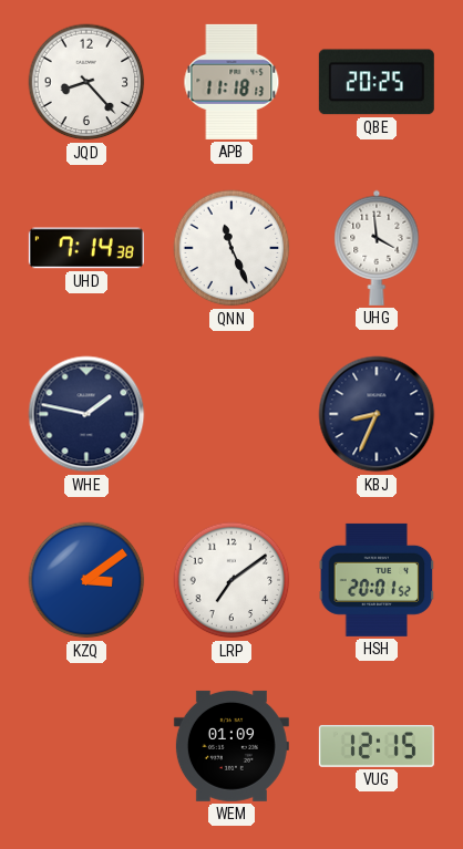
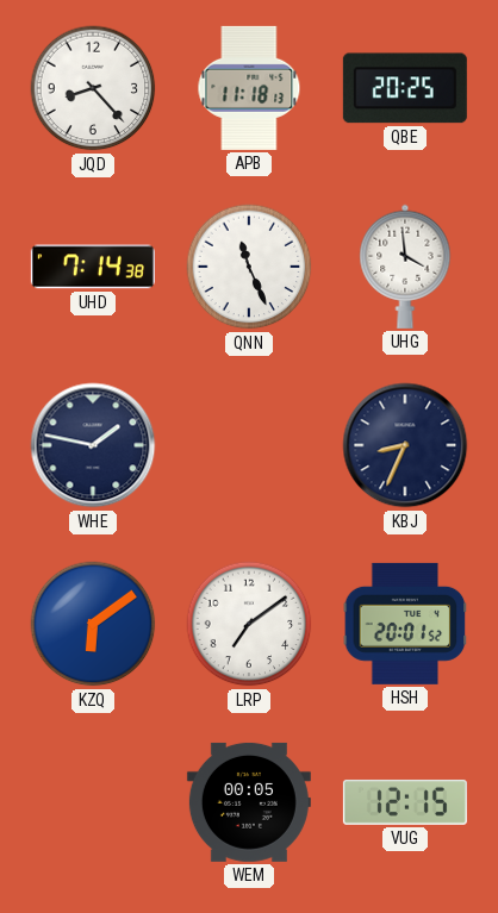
KZQ: 3:09 -> 6:09 (93, 624)
WEM: 01:09 -> 00:05 (249, 802)
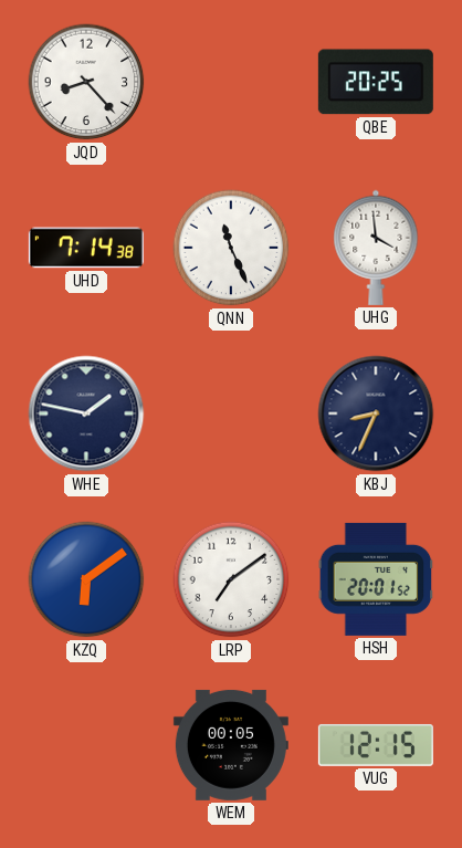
APB: 11:18 -> none (249, 88)
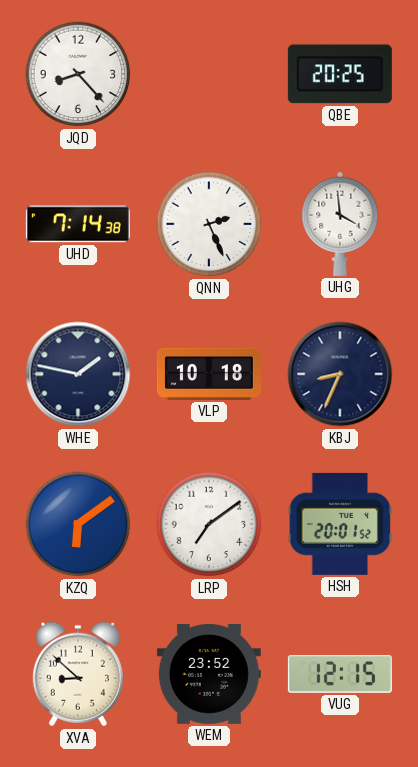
QNN: 11:26 -> 2:26 (209, 224)
VLP: none -> 10:18 (209, 374)
XVA: none -> 8:52 (78, 674)
WEM: 00:05 -> 23:52 (209, 674)
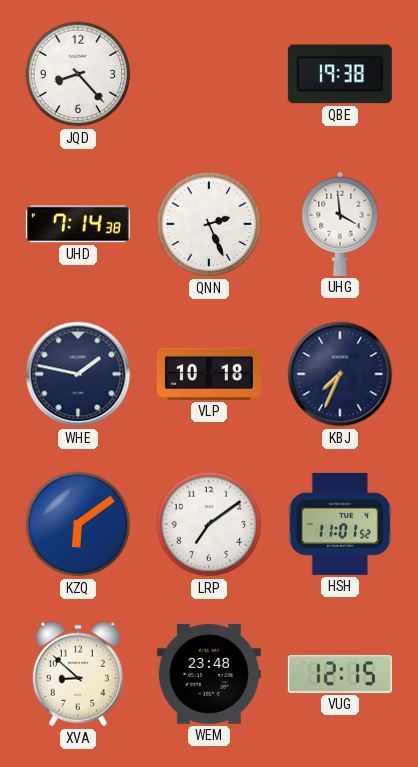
QBE: 20:25 -> 19:38 (340, 74)
KBJ: 8:34 -> 7:34 (340, 374)
HSH: 20:01 -> 11:01 (340, 524)
WEM: 23:52 -> 23:48 (209, 674)
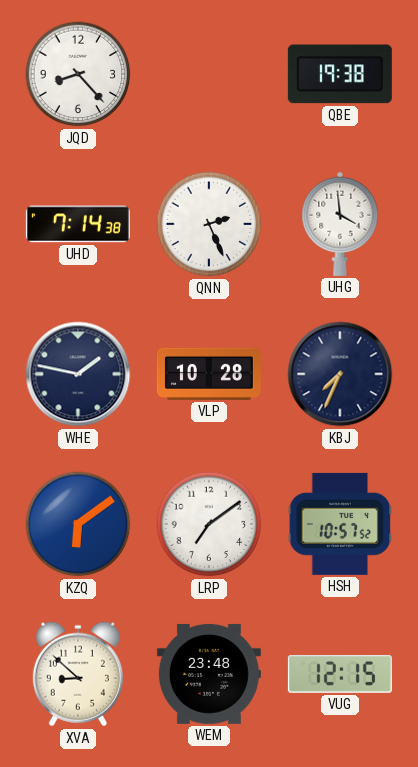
VLP: 10:18 -> 10:28 (209, 374)
HSH: 11:01 -> 10:57 (340, 524)
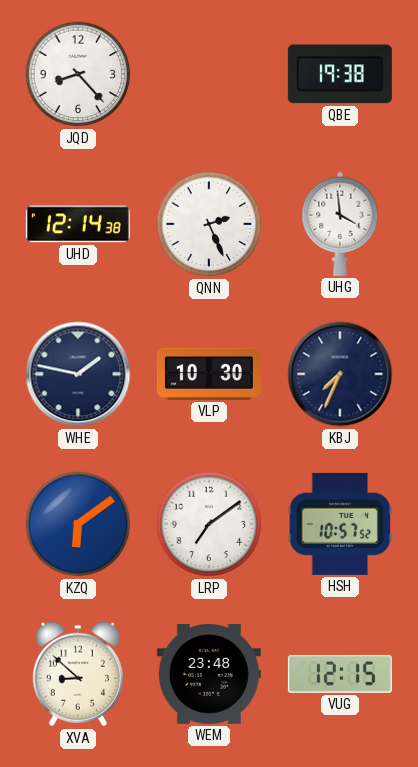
UHD: 7:14 -> 12:14 (78, 224)
VLP: 10:28 -> 10:30 (209, 374)
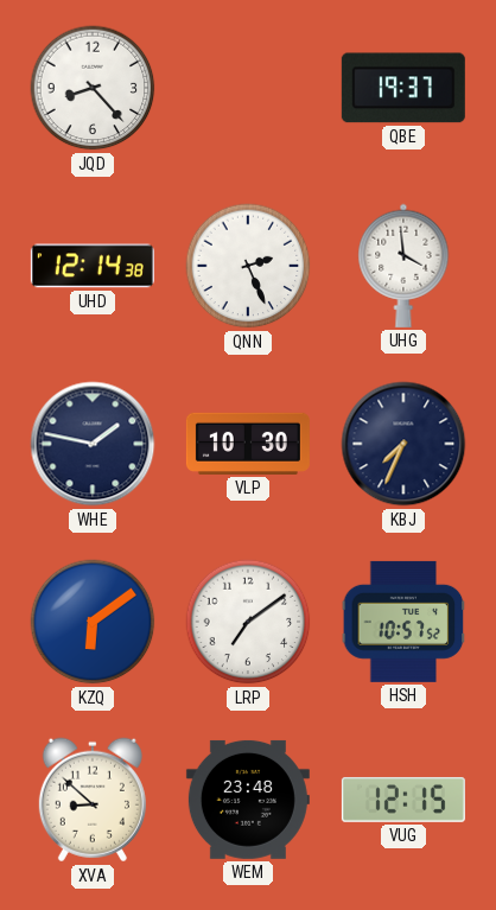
QBE: 19:38 -> 19:37 (403, 88)
